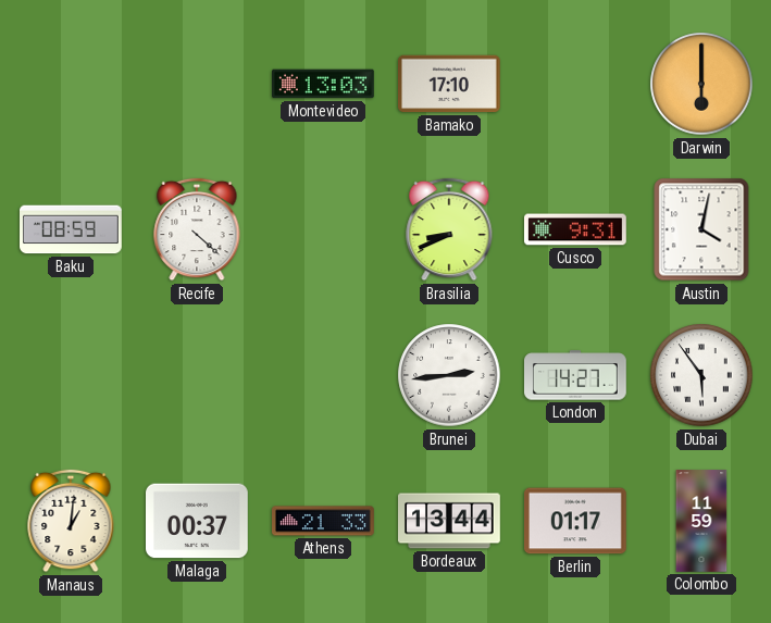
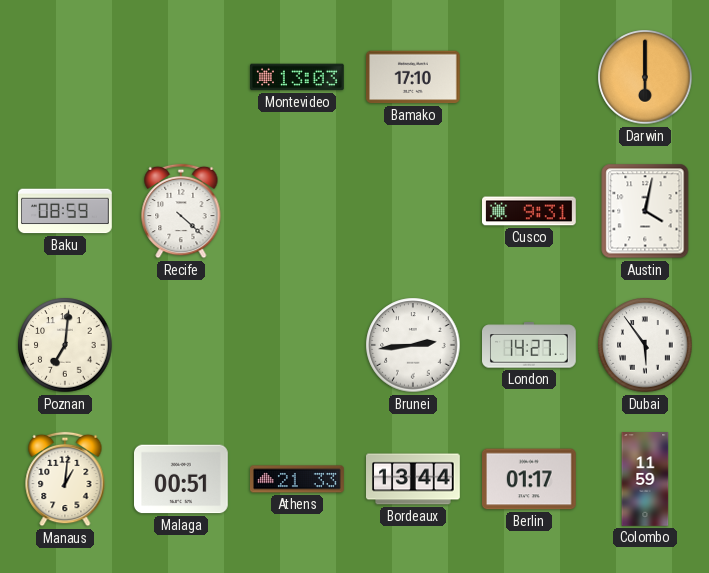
Brasilia: 8:41 -> none (449, 229)
Poznan: none -> 7:01 (65, 345)
Malaga: 00:37 -> 00:51 (182, 479)
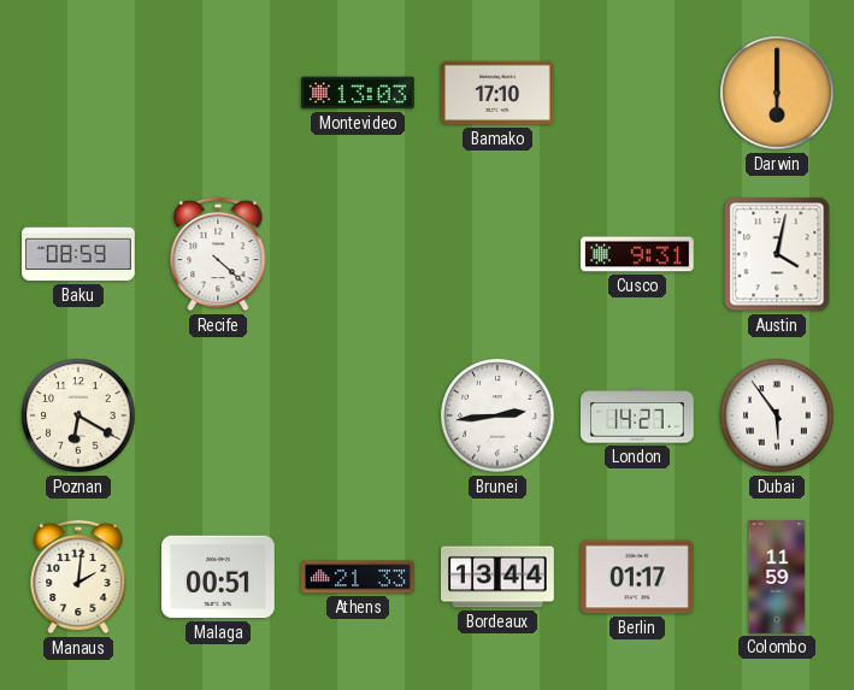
Poznan: 7:01 -> 6:20 (78, 415)
Manaus: 1:01 -> 2:01 (78, 577)
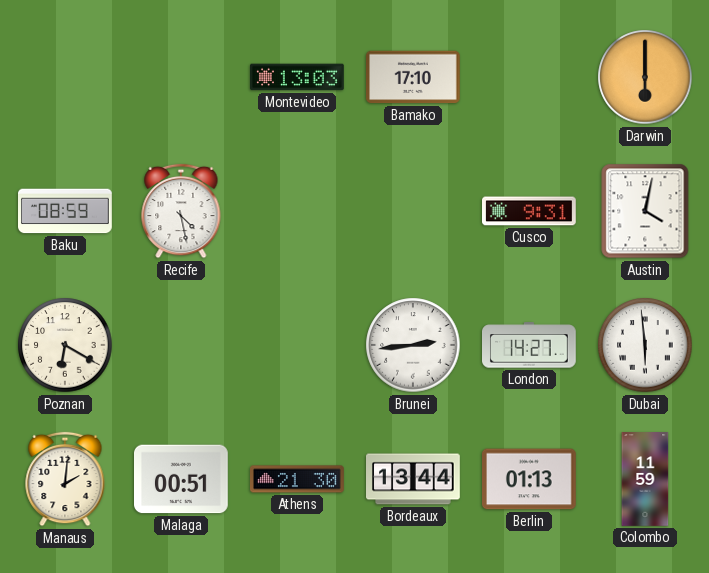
Recife: 4:22 -> 4:28 (181, 211)
Dubai: 5:54 -> 5:59 (645, 345)
Athens: 21:33 -> 21:30 (298, 479)
Berlin: 01:17 -> 01:13 (530, 479)
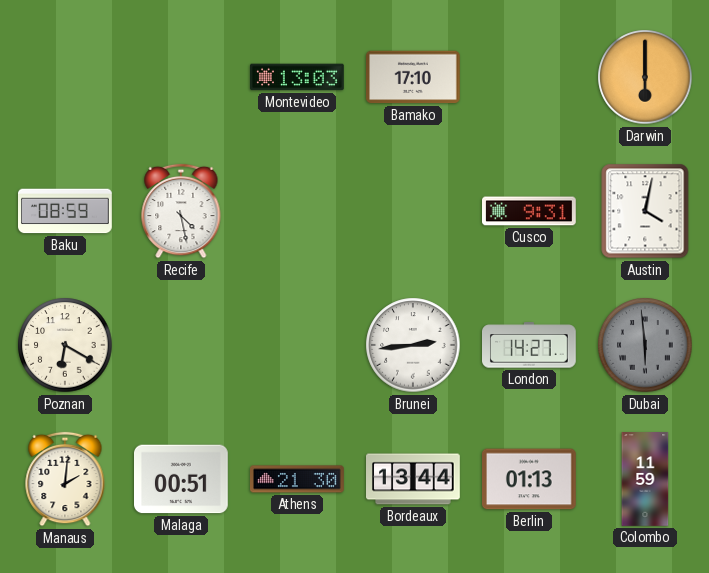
Dubai dial: white -> grey (645, 345)
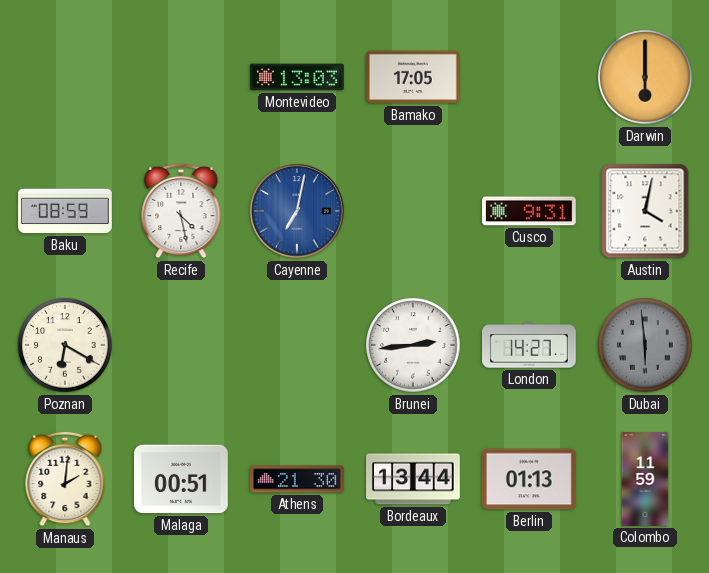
Bamako: 17:10 -> 17:05 (414, 77)
Cayenne: none -> 7:02 (297, 211)
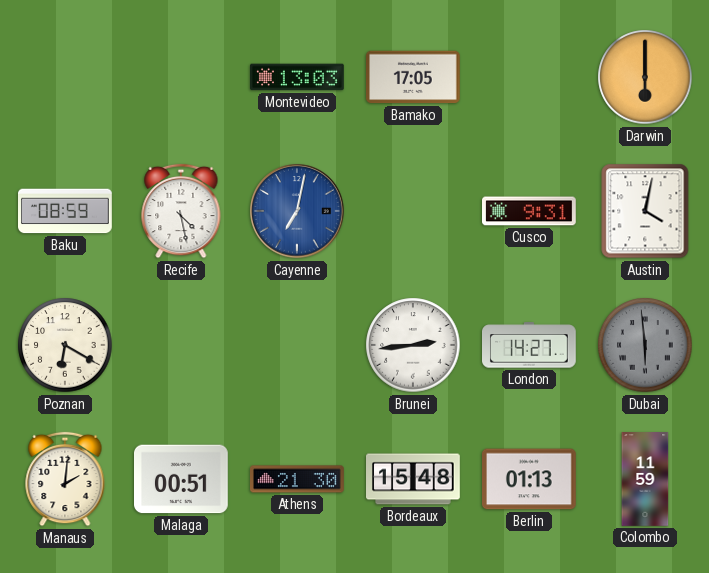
Bordeaux: 13:44 -> 15:48 (413, 479)
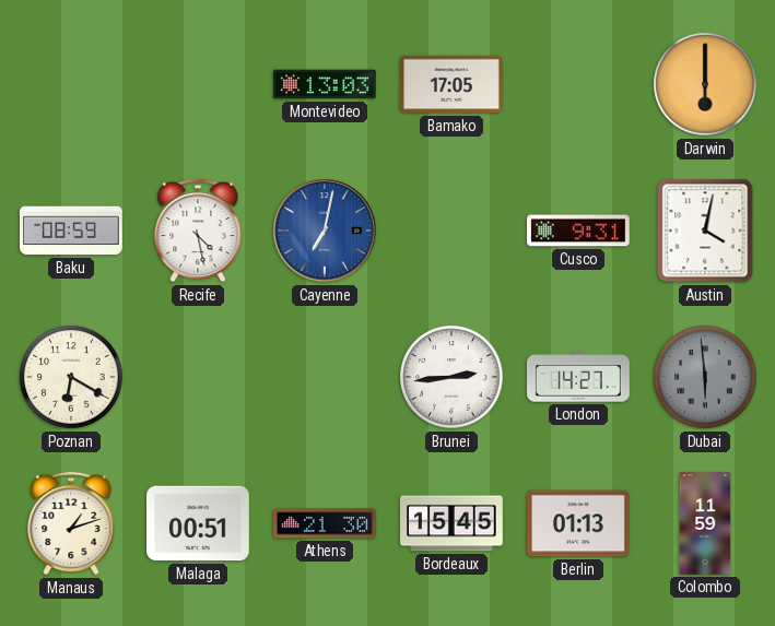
Manaus: 2:01 -> 1:12 (71, 523)
Bordeaux: 15:48 -> 15:45 (451, 523)
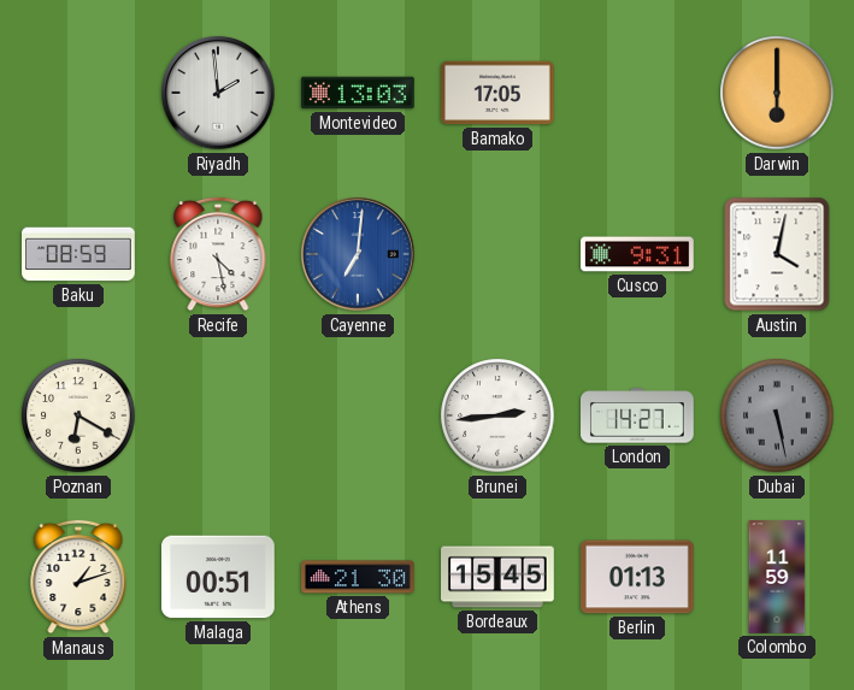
Riyadh: none -> 1:59 (218, 93)
Cayenne: 7:02 -> 7:01 (358, 254)
Dubai: 5:59 -> 5:28 (777, 415)
